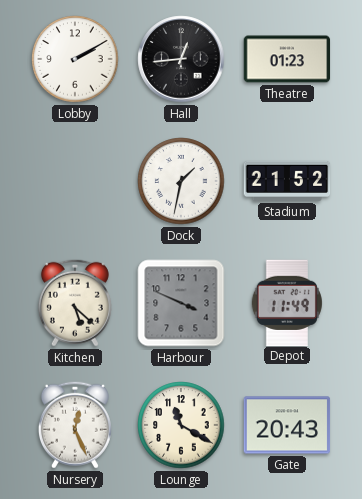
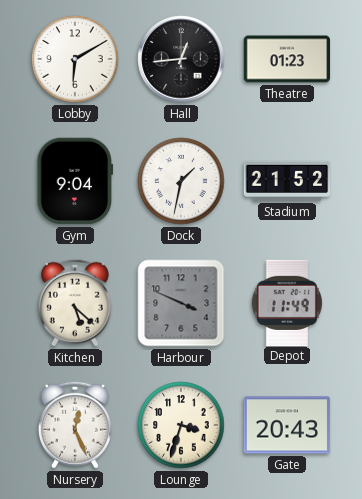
Lobby: 2:10 -> 6:10 (75, 59)
Gym: none -> 9:04 (75, 181)
Lounge: 11:20 -> 3:33 (181, 425)
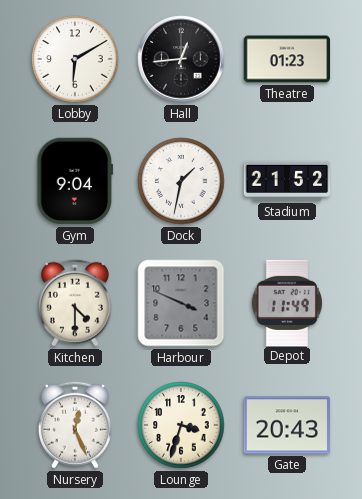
Kitchen: 5:22 -> 4:30 (75, 303)
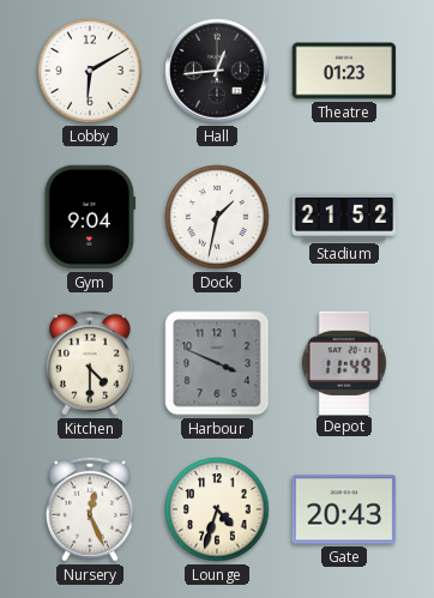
Lounge: 3:33 -> 4:33 (217, 509)
